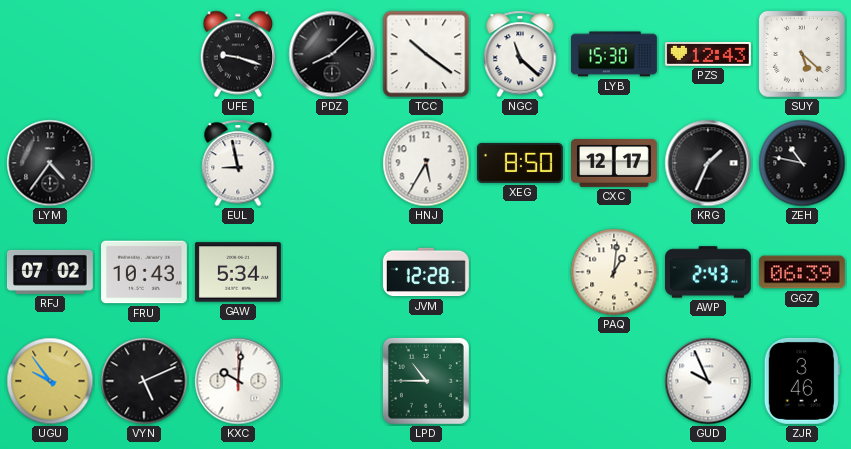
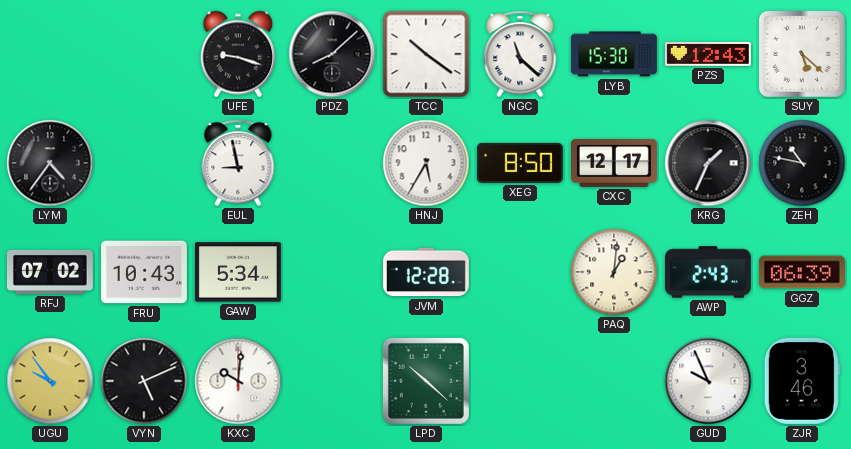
LPD: 10:45 -> 10:22 (426, 381)
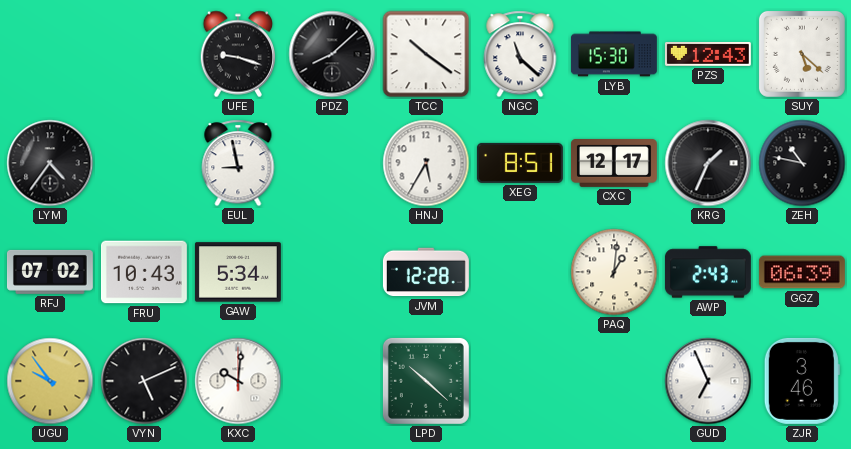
XEG: 8:50 -> 8:51 (520, 163)
GUD: 9:56 -> 6:56 (708, 381)
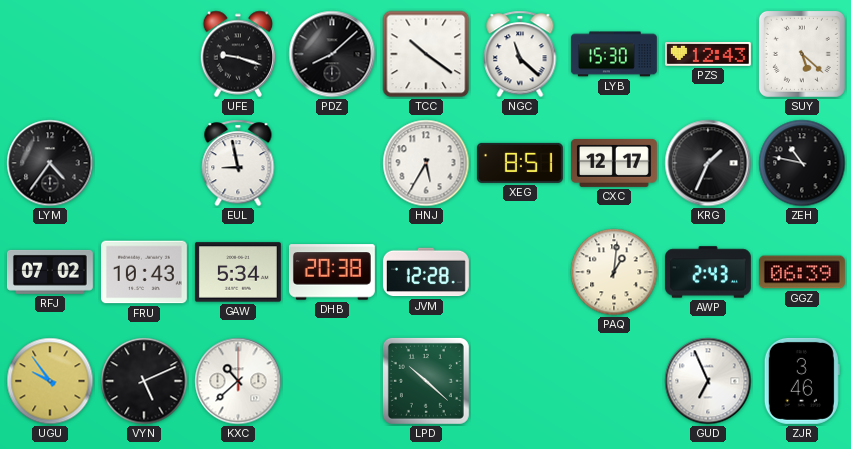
DHB: none -> 20:38 (332, 272)
KXC: 10:01 -> 10:38 (238, 381)
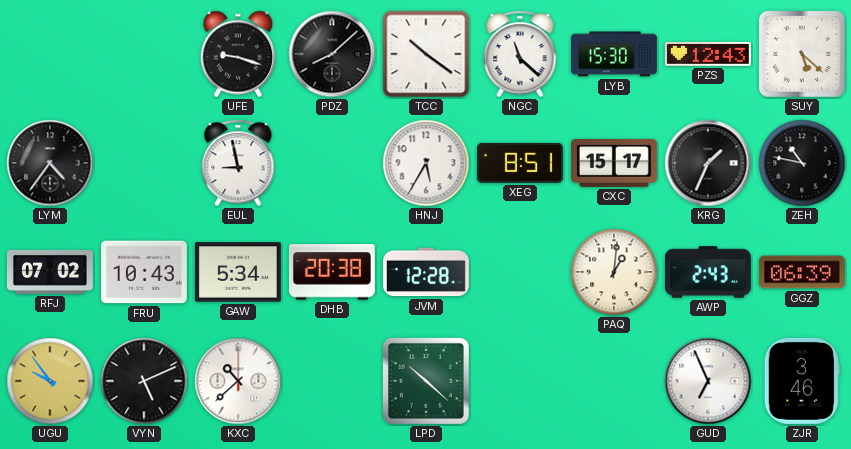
CXC: 12:17 -> 15:17 (614, 163)
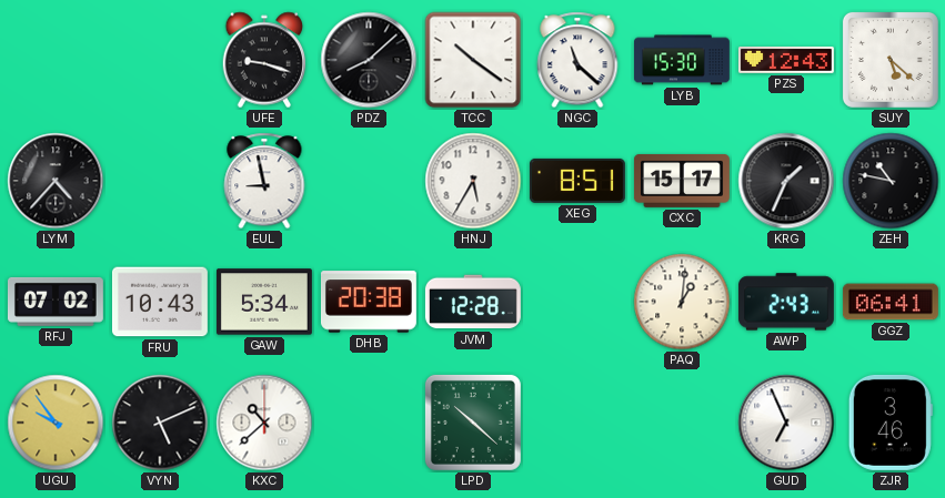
LYM: 4:36 -> 4:37 (56, 181)
GGZ: 06:39 -> 06:41 (891, 302)
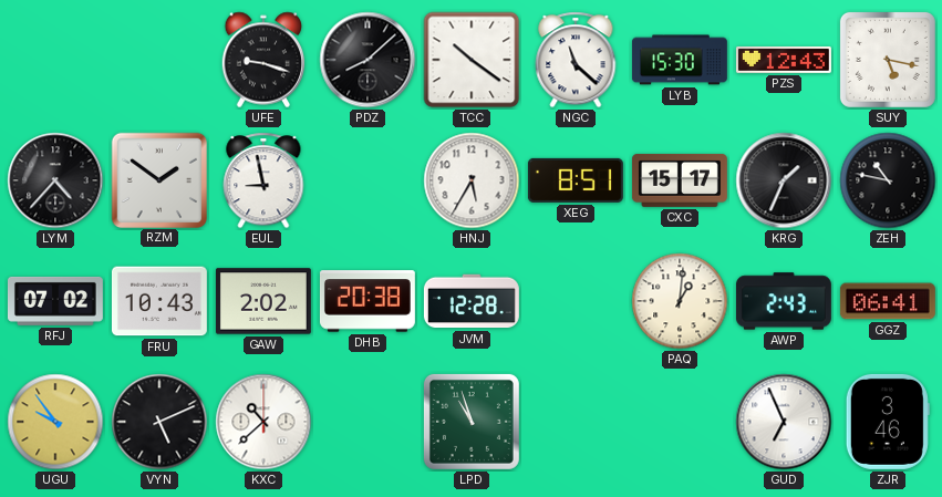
SUY: 5:22 -> 5:17 (888, 60)
RZM: none -> 1:51 (158, 179)
GAW: 5:34 -> 2:02 (263, 301)
LPD: 10:22 -> 10:57 (472, 422)
